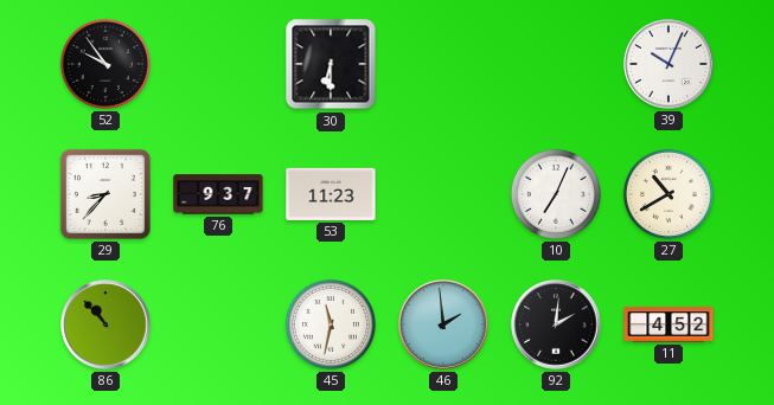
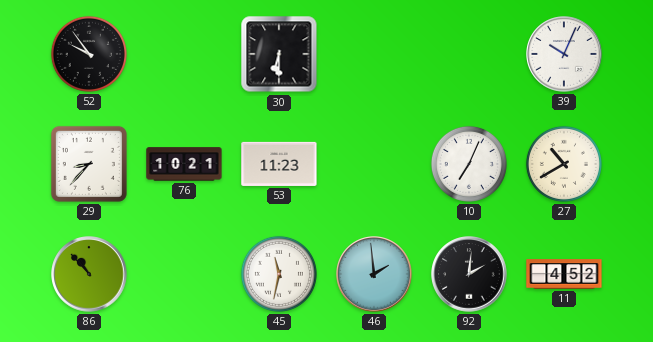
76: 9:37 -> 10:21 (184, 164)
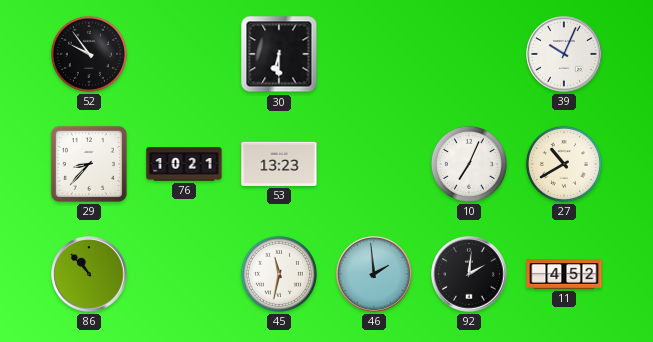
53: 11:23 -> 13:23 (279, 164)
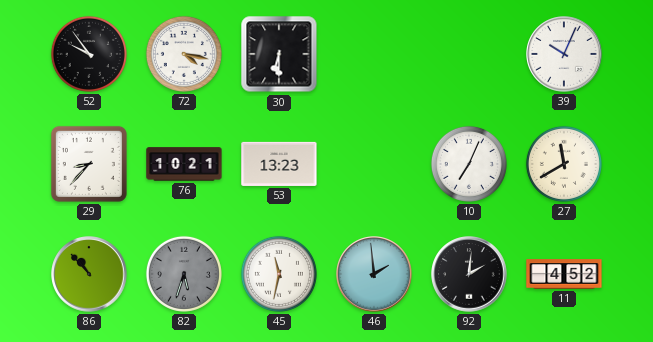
72: none -> 4:17 (184, 54)
27: 10:40 -> 11:40 (564, 164)
82: none -> 5:33 (184, 274)
